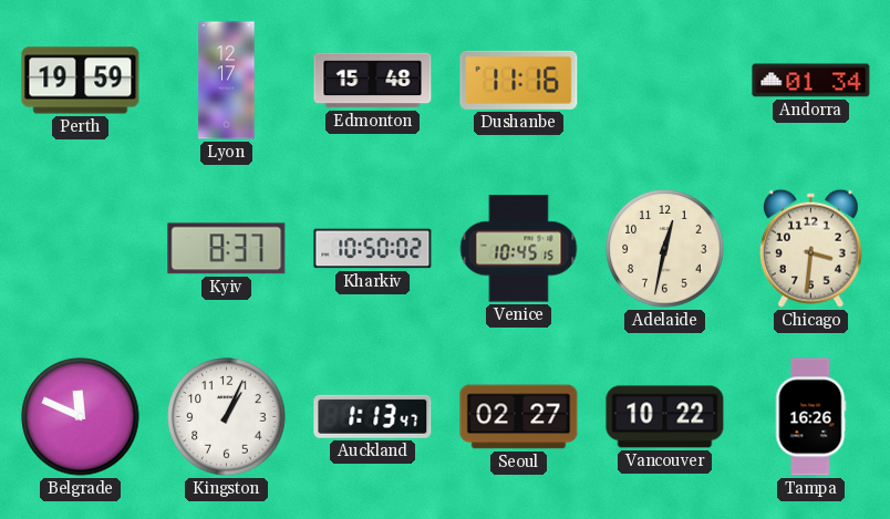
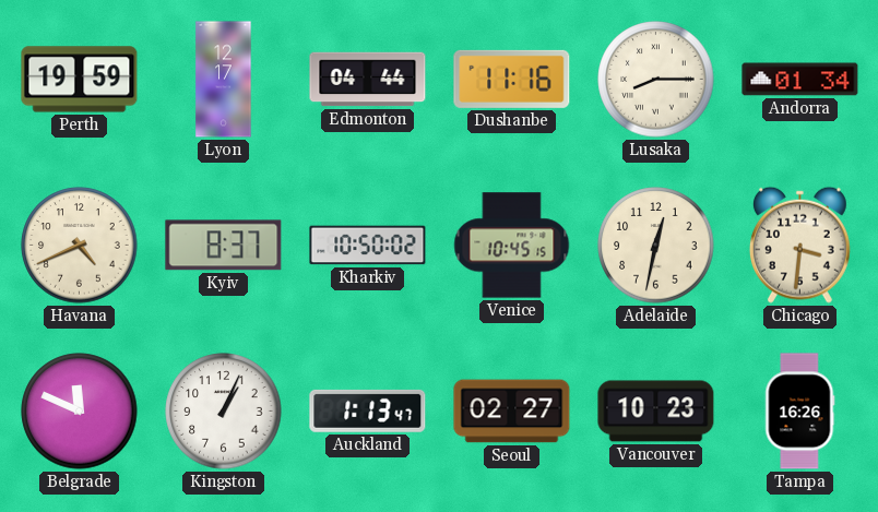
Edmonton: 15:48 -> 04:44 (368, 80)
Lusaka: none -> 8:15 (656, 80)
Havana: none -> 4:41 (80, 246)
Vancouver: 10:22 -> 10:23 (656, 412)
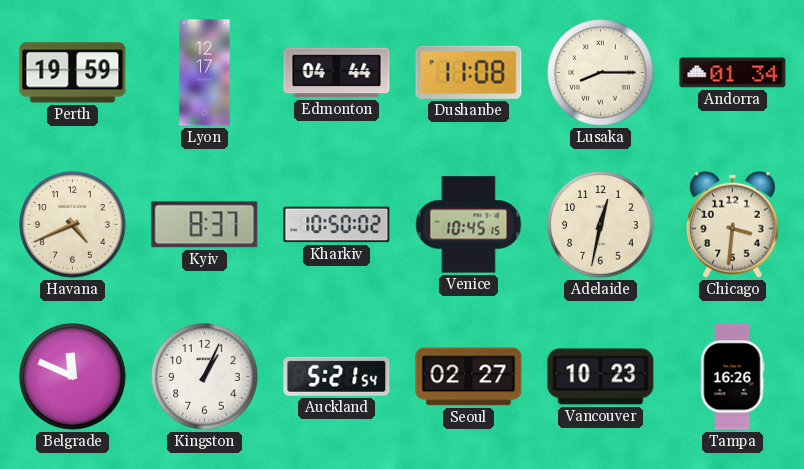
Dushanbe: 11:16 -> 11:08 (469, 72)
Auckland: 1:13 -> 5:21 (337, 376)
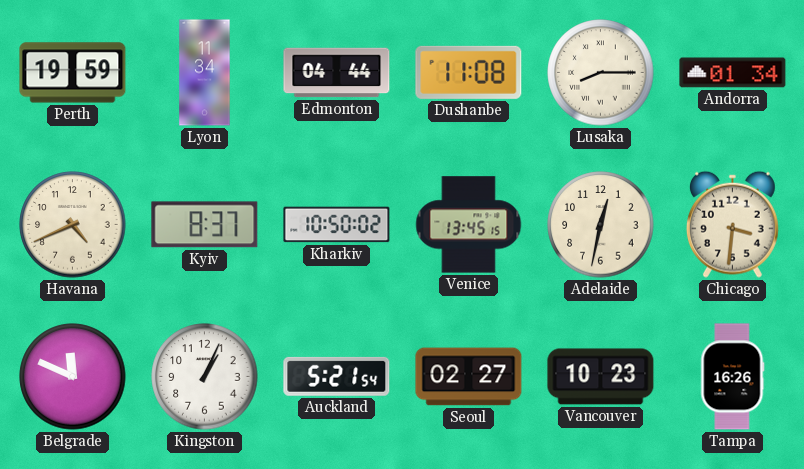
Lyon: 12:17 -> 11:34 (205, 73)
Venice: 10:45 -> 13:45 (469, 225)
